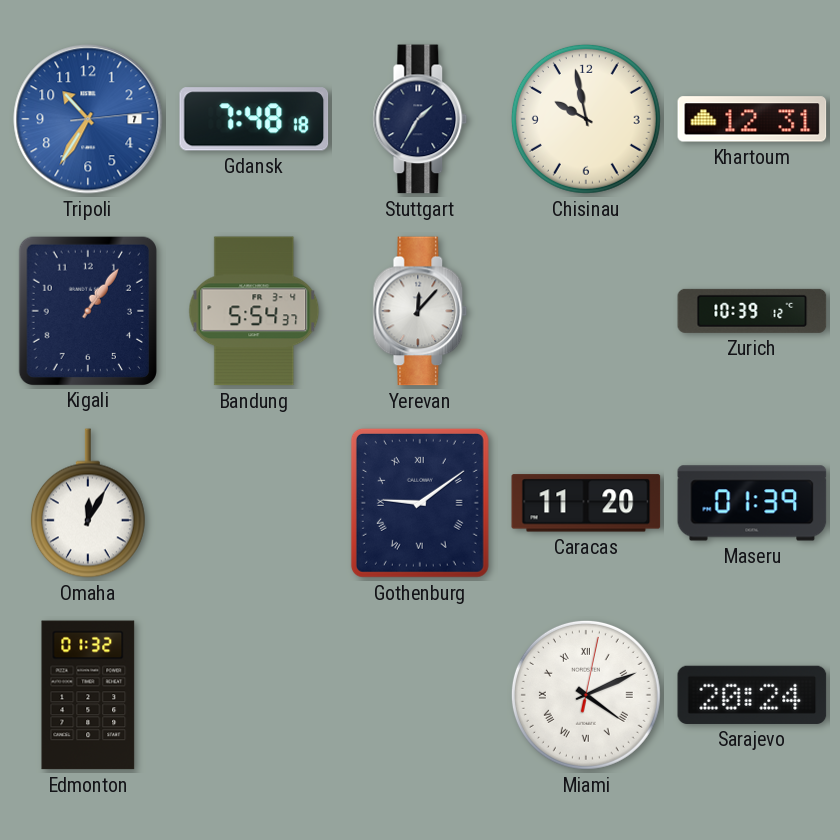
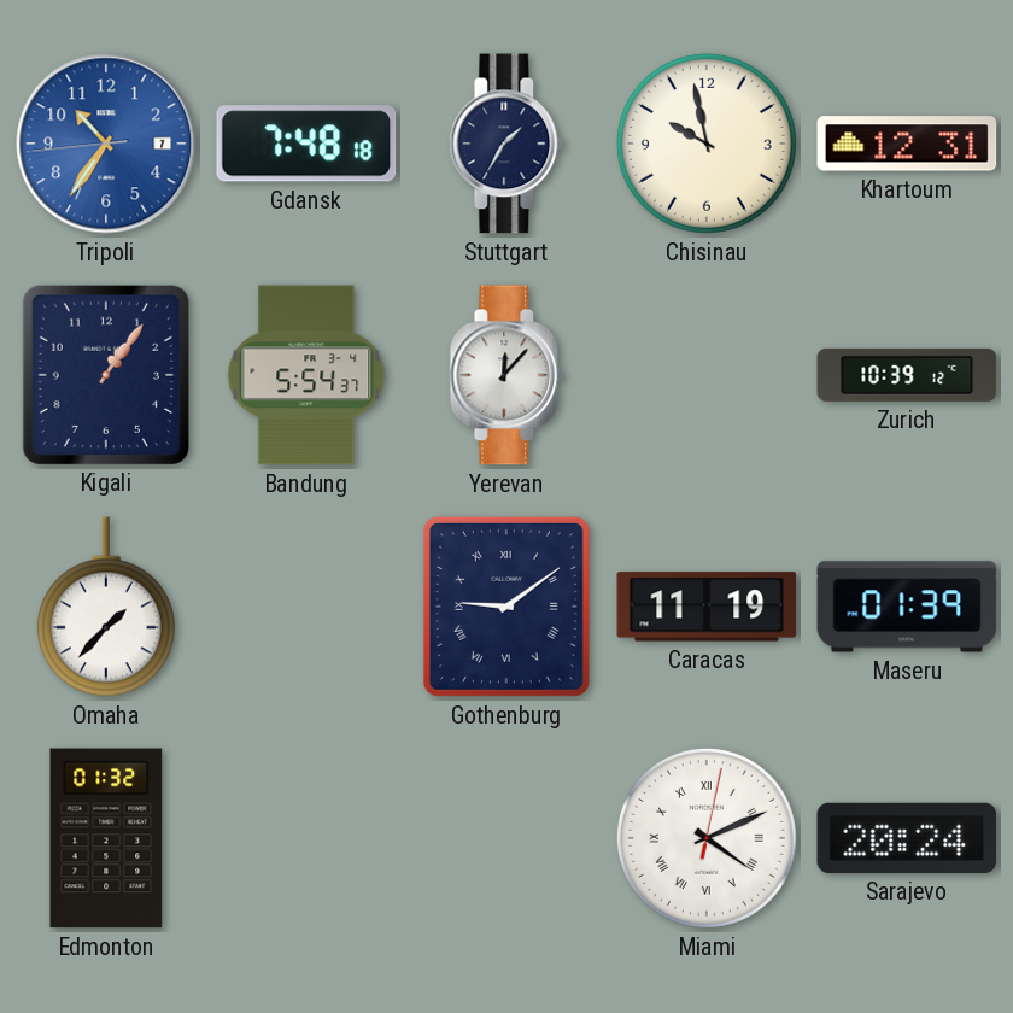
Tripoli: 10:35:14 -> 10:35:44 (106, 144)
Omaha: 12:05 -> 1:37 (106, 607)
Caracas: 11:20 -> 11:19 (707, 607)
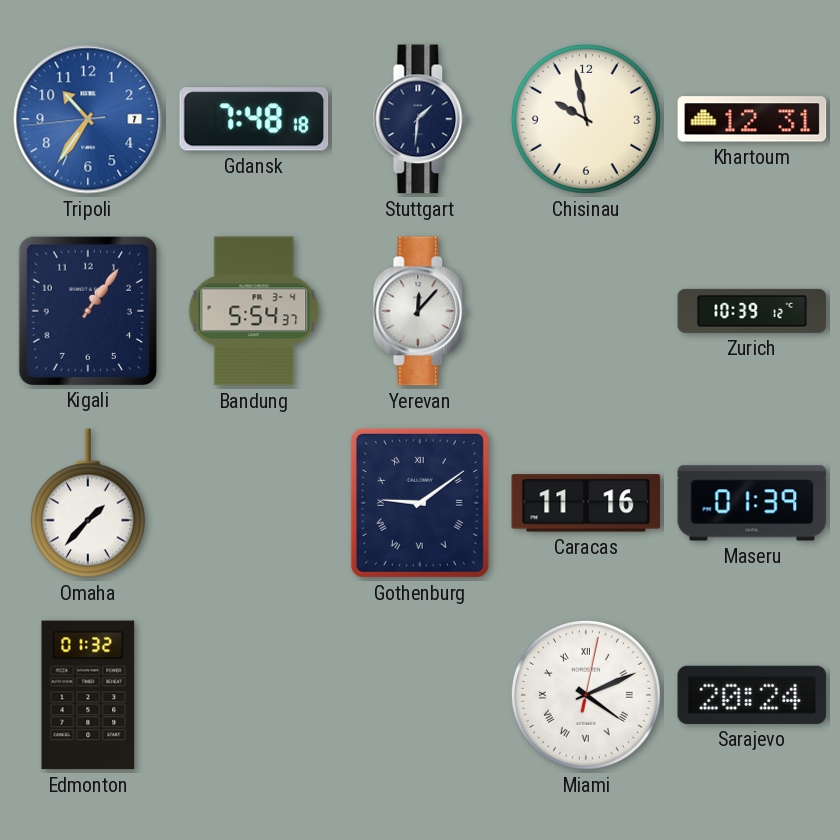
Stuttgart: 1:35 -> 1:31 (420, 119)
Caracas: 11:19 -> 11:16 (586, 503)
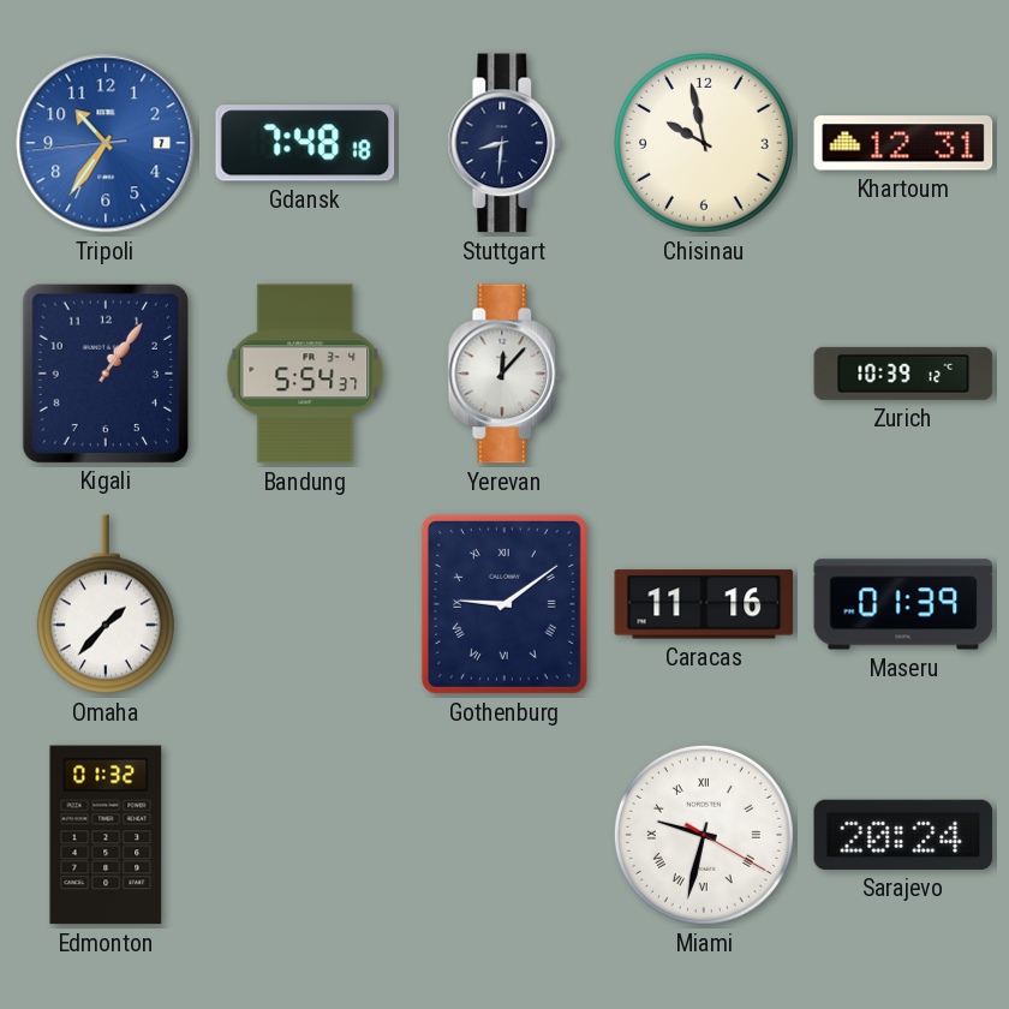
Stuttgart: 1:31 -> 8:31 (504, 143)
Miami: 4:11 -> 9:32 (704, 835)
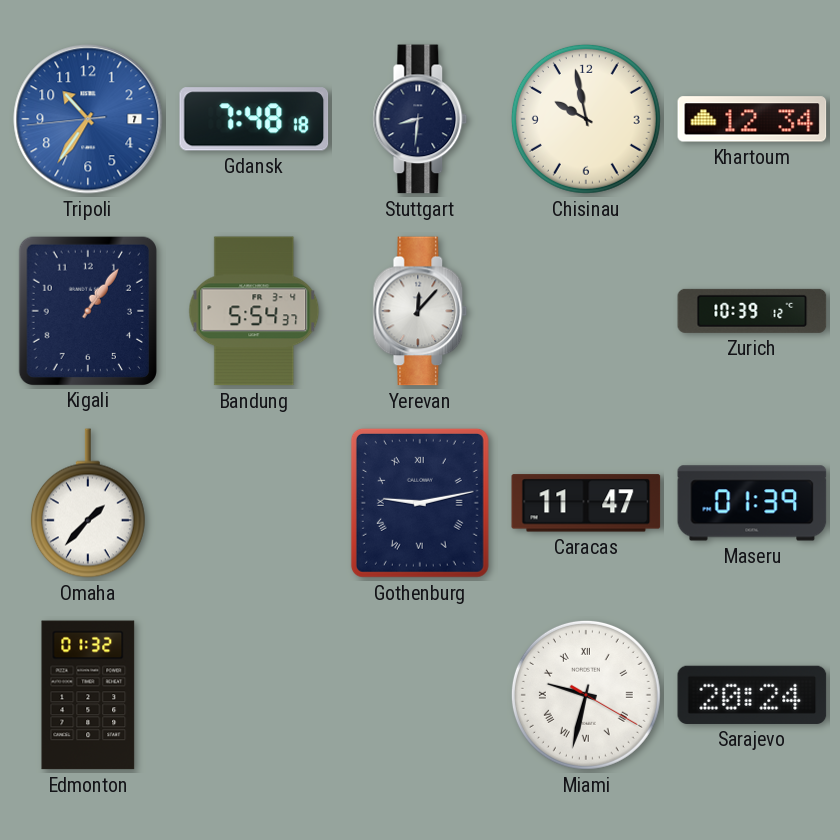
Khartoum: 12:31 -> 12:34 (752, 119)
Gothenburg: 9:09 -> 9:13 (420, 503)
Caracas: 11:16 -> 11:47 (586, 503)
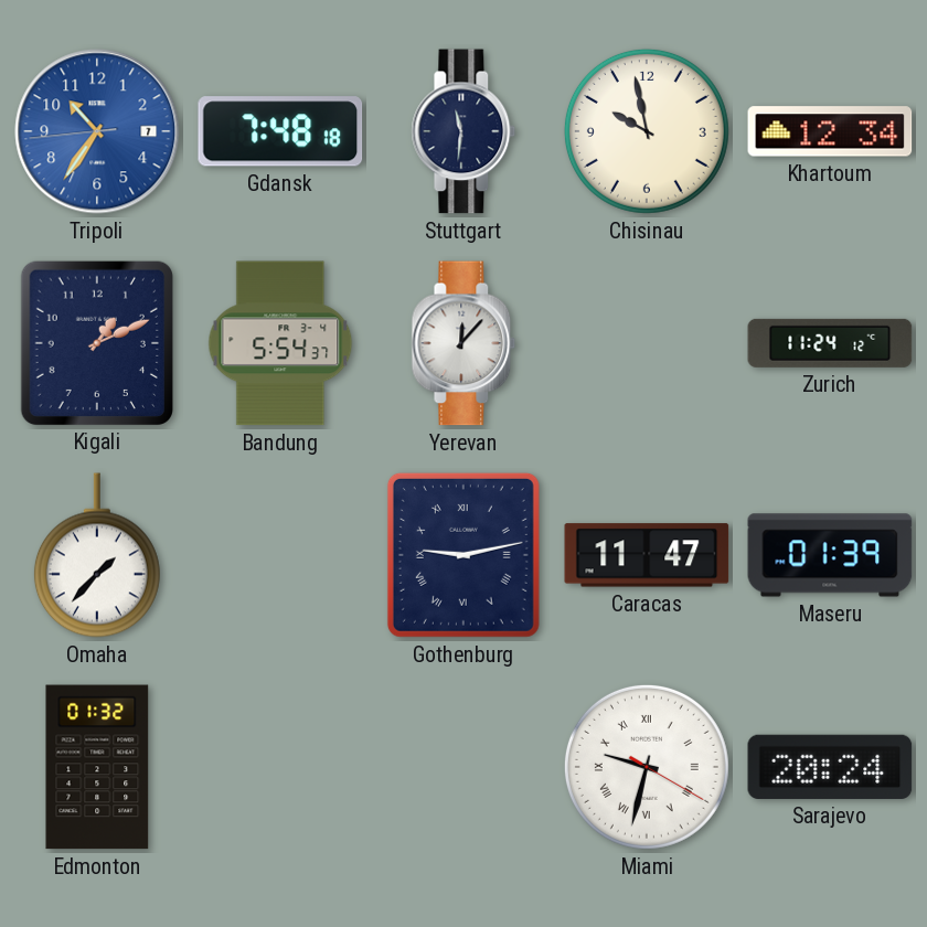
Stuttgart: 8:31 -> 11:31 (464, 131)
Kigali: 1:06 -> 1:11 (96, 342)
Zurich: 10:39 -> 11:24 (830, 343)
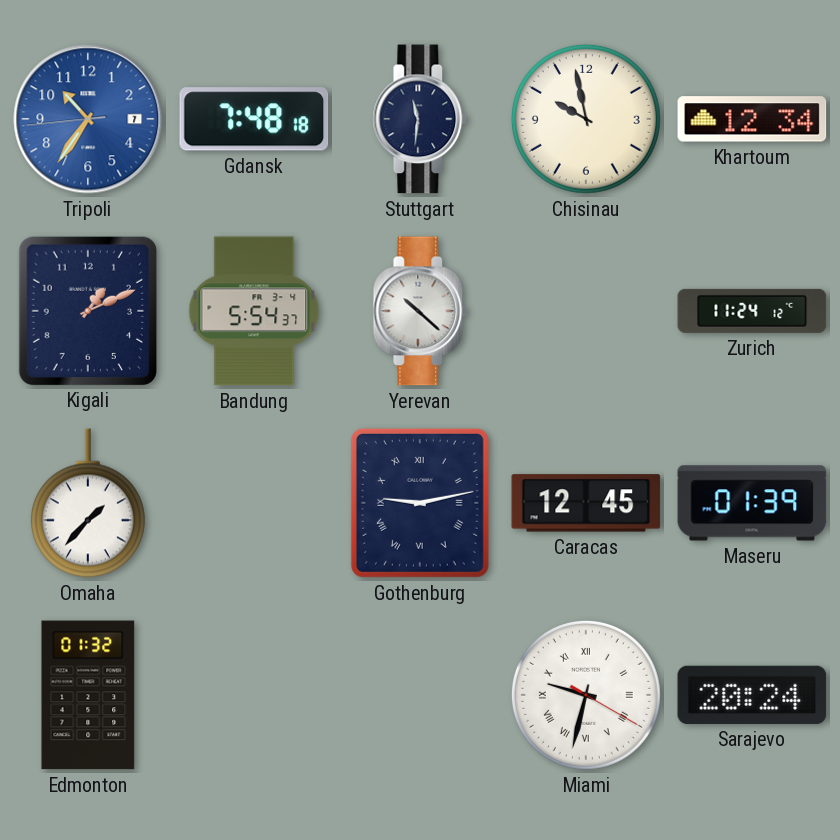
Yerevan: 12:07 -> 10:22 (420, 311)
Caracas: 11:47 -> 12:45 (586, 503)
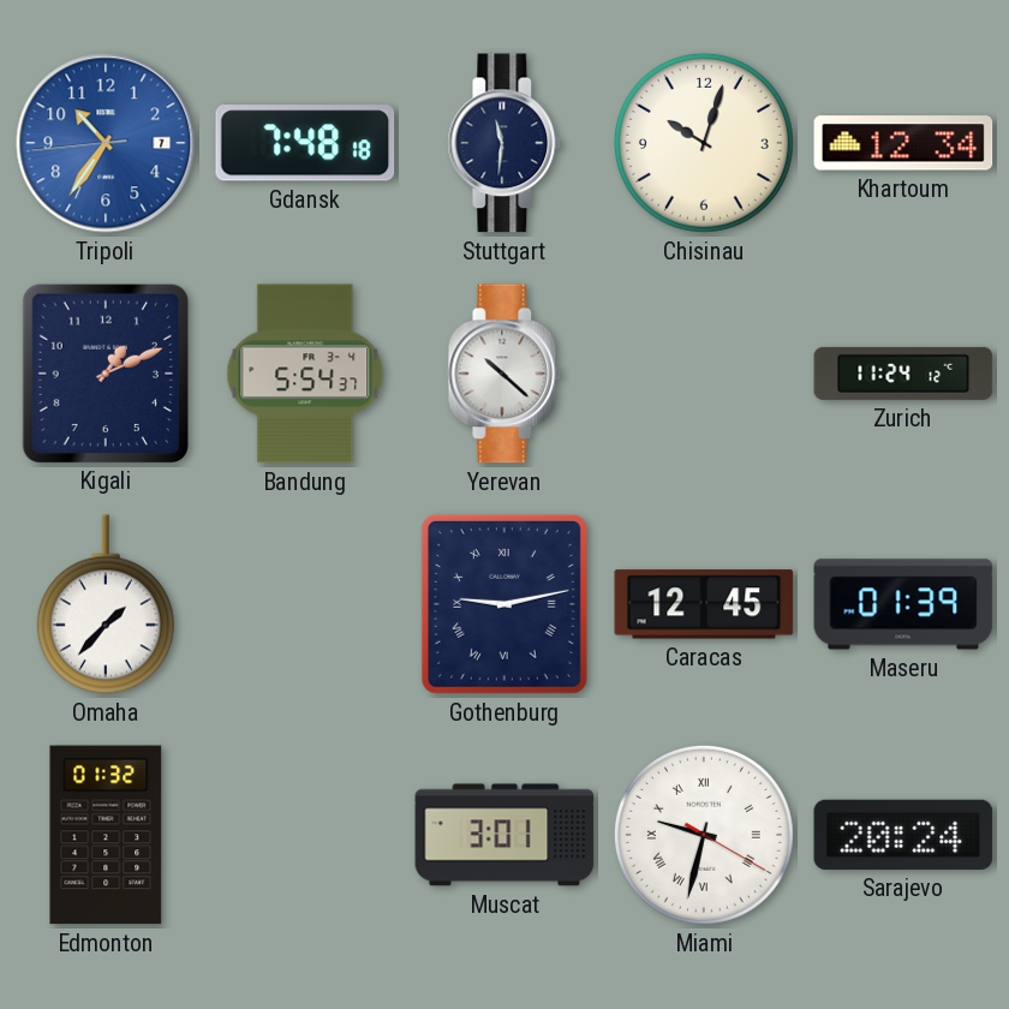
Chisinau: 9:58 -> 10:03 (704, 143)
Muscat: none -> 3:01 (504, 835)
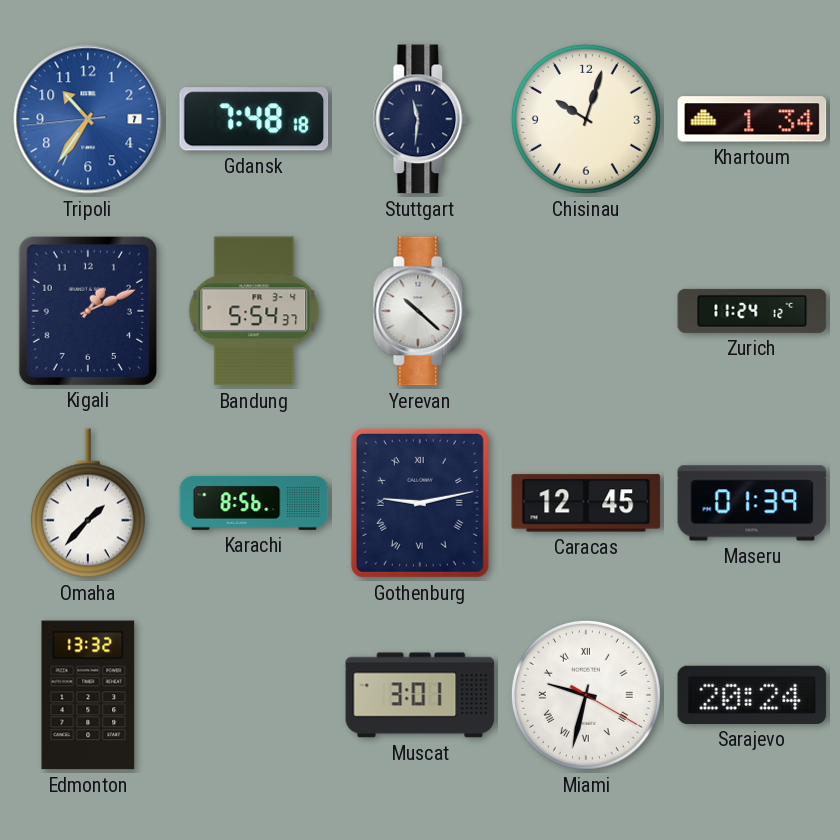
Khartoum: 12:34 -> 1:34 (752, 119)
Karachi: none -> 8:56 (254, 503)
Edmonton: 01:32 -> 13:32 (88, 695)
